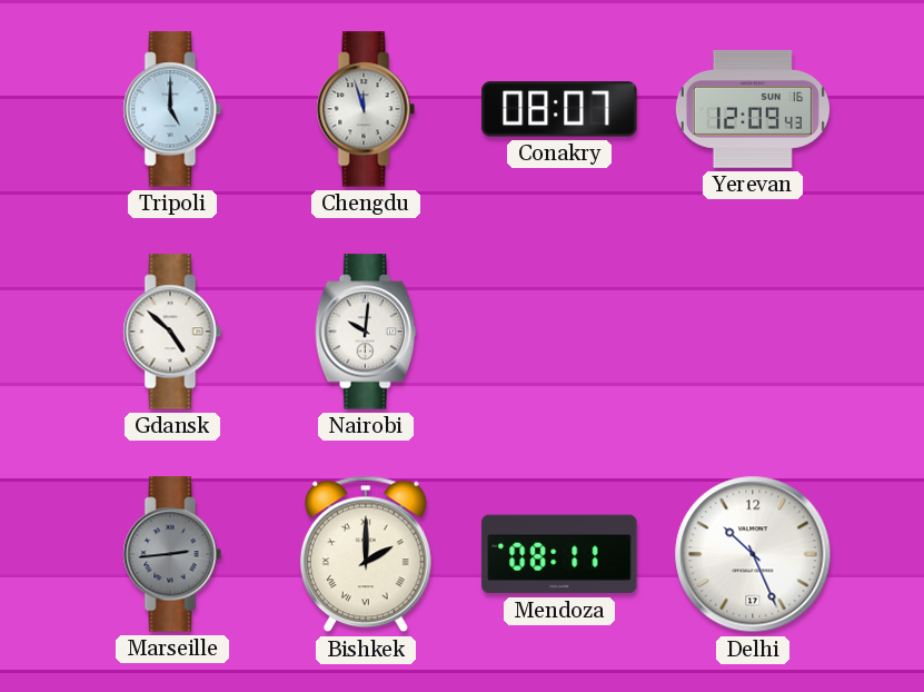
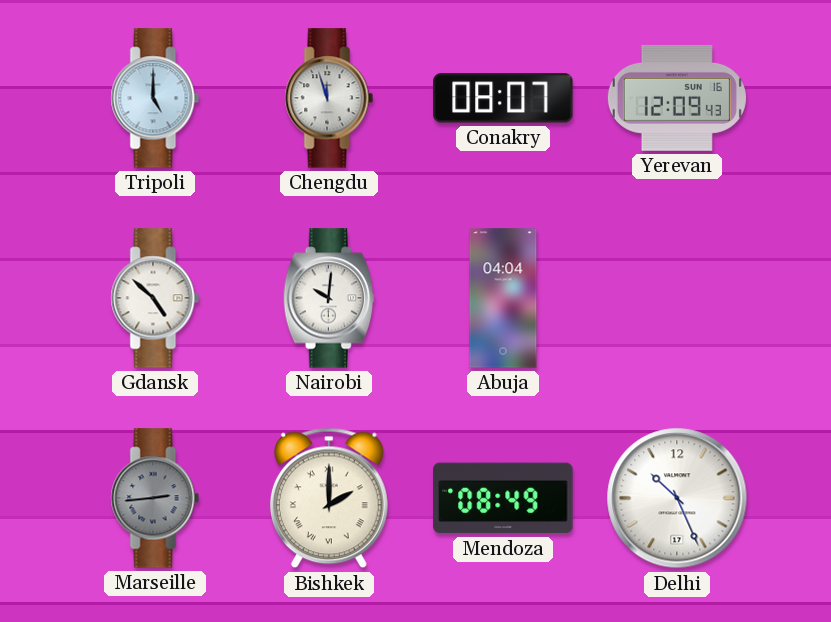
Abuja: none -> 04:04 (503, 298)
Mendoza: 08:11 -> 08:49 (503, 498)
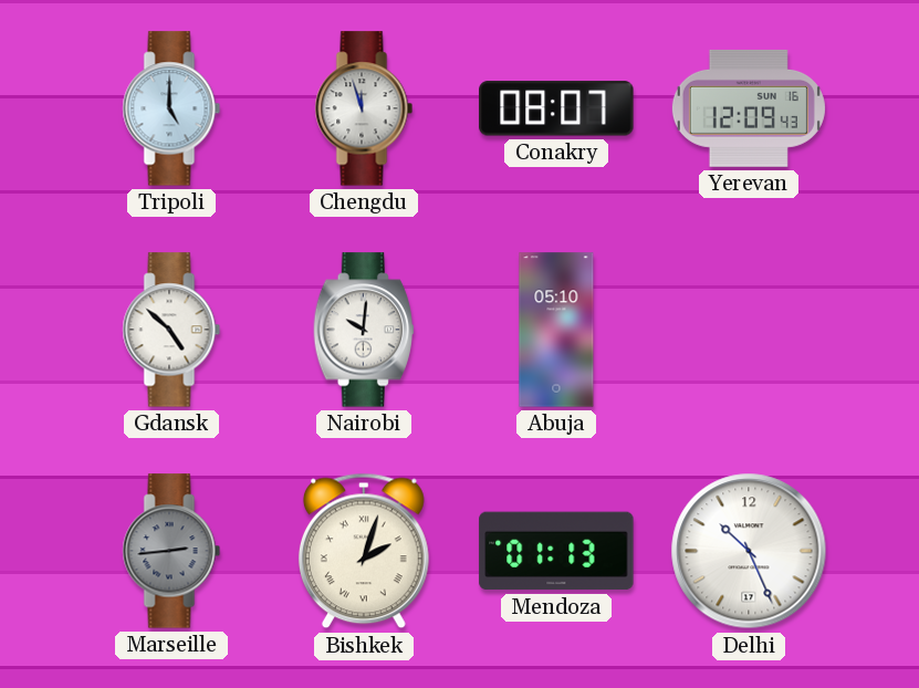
Abuja: 04:04 -> 05:10 (556, 330)
Bishkek: 2:00 -> 2:03 (364, 551)
Mendoza: 08:49 -> 01:13 (556, 551)
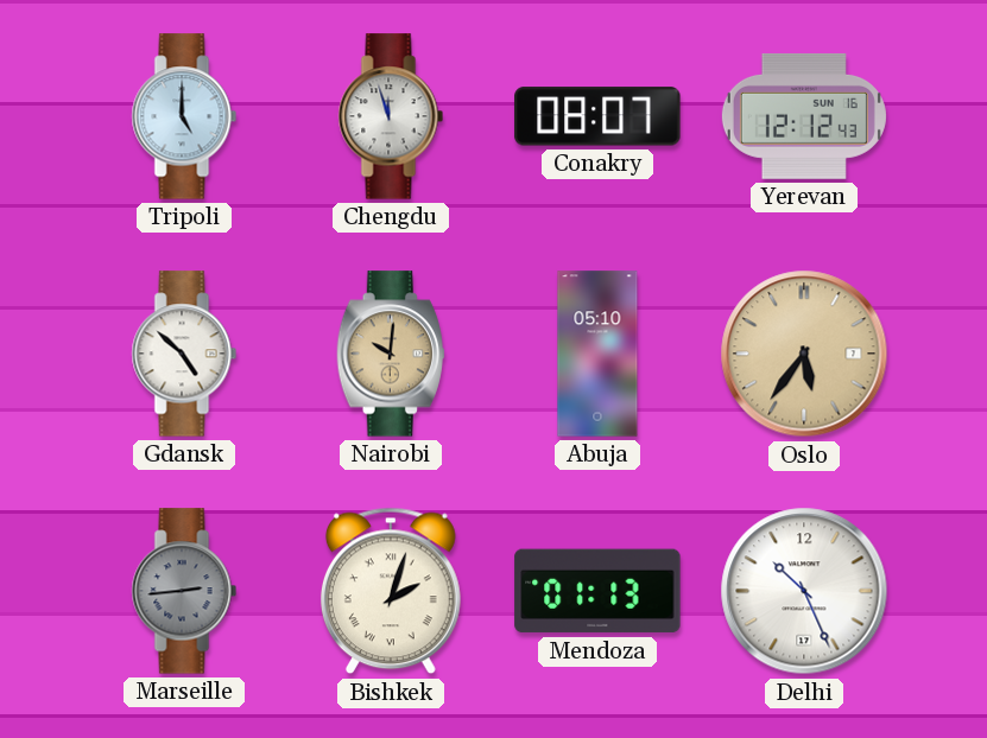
Yerevan: 12:09 -> 12:12 (804, 116)
Nairobi dial: white -> champagne (391, 354)
Oslo: none -> 5:36 (804, 354)
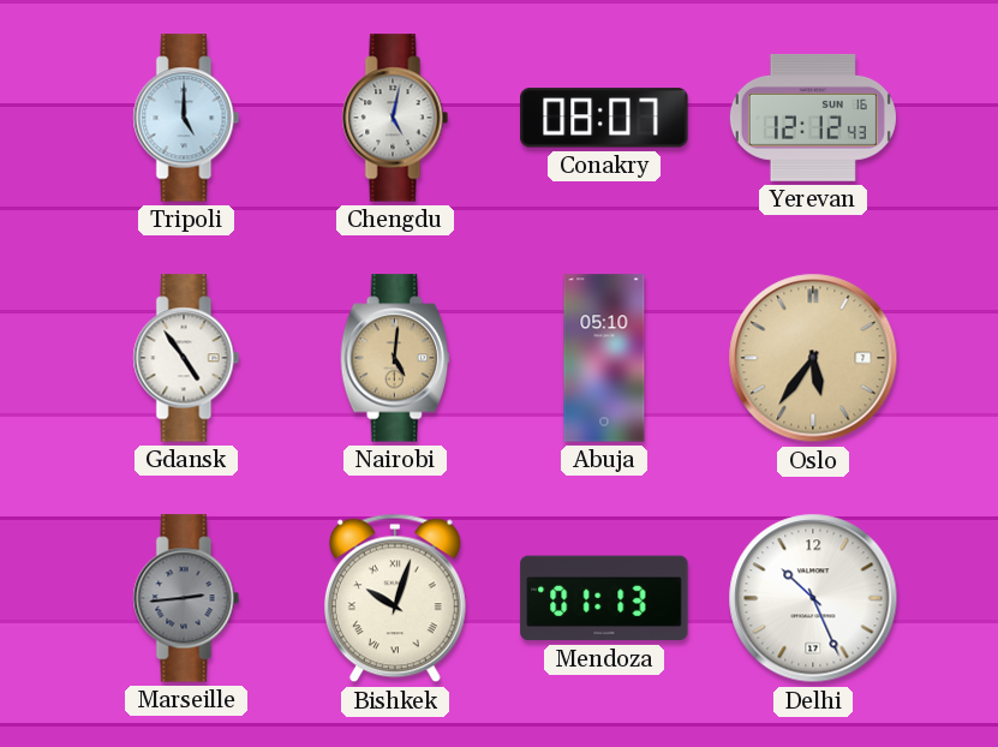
Chengdu: 11:57 -> 5:02 (395, 118)
Gdansk: 4:52 -> 4:54 (186, 358)
Nairobi: 10:01 -> 5:01 (395, 358)
Bishkek: 2:03 -> 10:03 (395, 598)
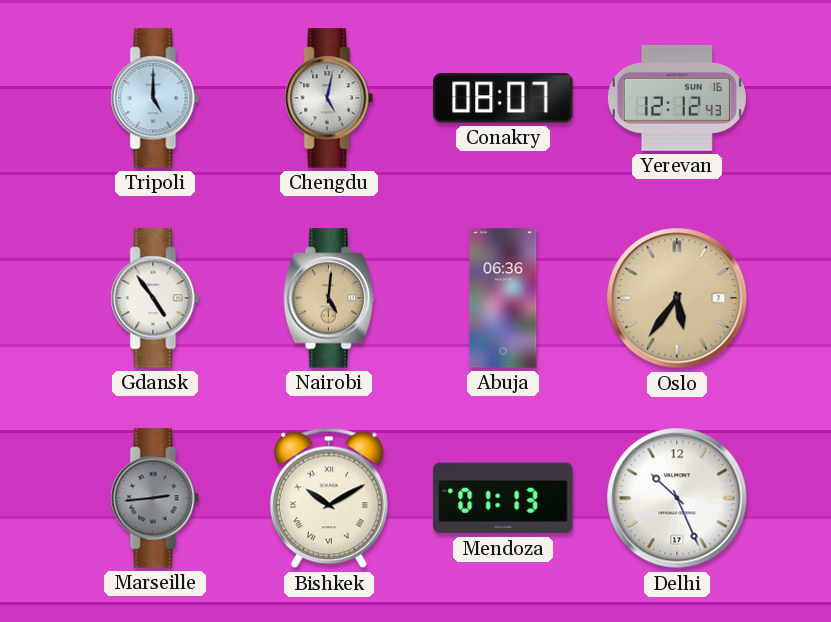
Abuja: 05:10 -> 06:36 (503, 298)
Bishkek: 10:03 -> 10:10 (329, 498)
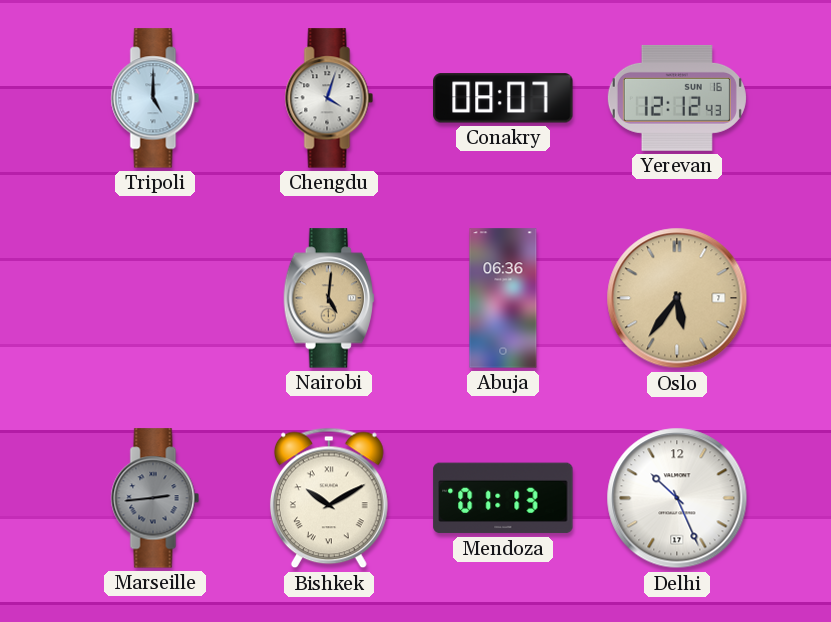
Chengdu: 5:02 -> 4:03 (329, 98)
Gdansk: 4:54 -> none (155, 298)
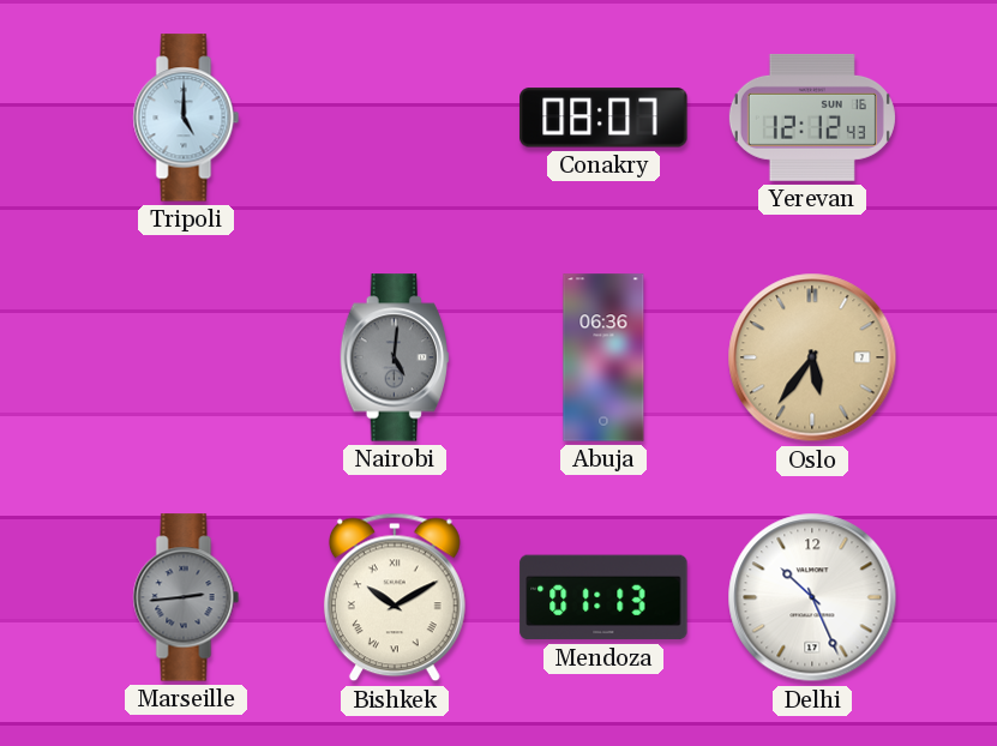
Chengdu: 4:03 -> none (329, 98)
Nairobi dial: champagne -> grey (395, 357)
